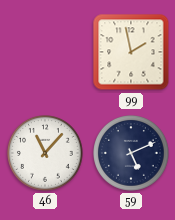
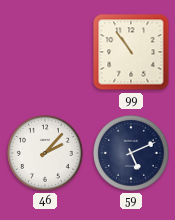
99: 1:58 -> 10:54 (131, 52)
46: 11:07 -> 2:07 (46, 154)
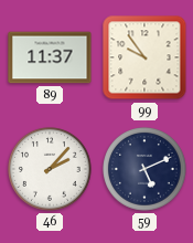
89: none -> 11:37 (50, 57)
99: 10:54 -> 9:54 (144, 57)
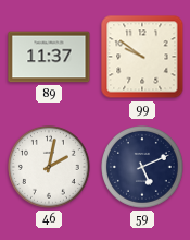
99: 9:54 -> 9:51 (142, 57)
46: 2:07 -> 2:02 (50, 168)
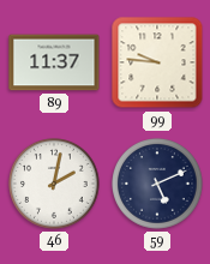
99: 9:51 -> 9:46 (157, 62)
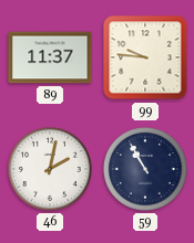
59: 5:11 -> 10:55 (146, 170)
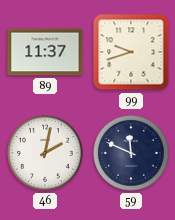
99: 9:46 -> 9:42 (131, 52)
59: 10:55 -> 11:49 (132, 154)
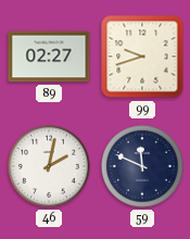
89: 11:37 -> 02:27 (49, 56)
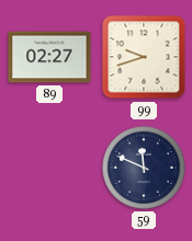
46: 2:02 -> none (50, 167)
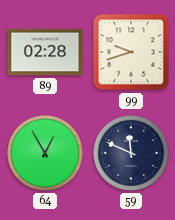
89: 02:27 -> 02:28 (45, 52)
64: none -> 12:55 (46, 154)
